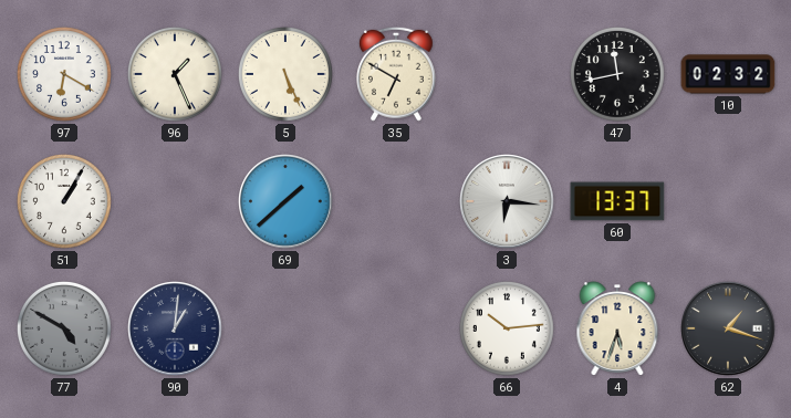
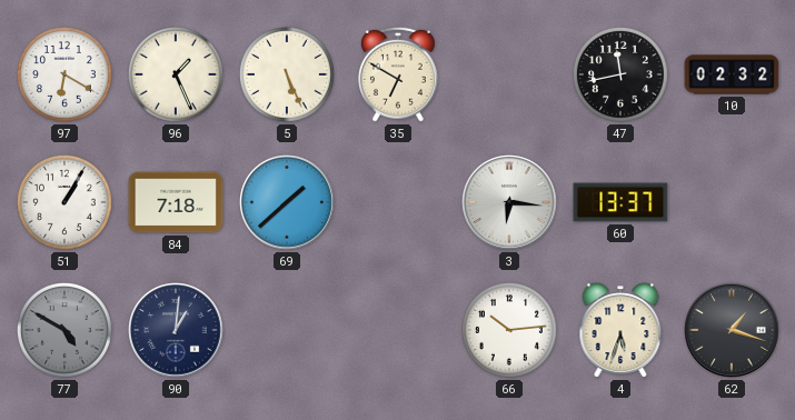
84: none -> 7:18 (176, 202)
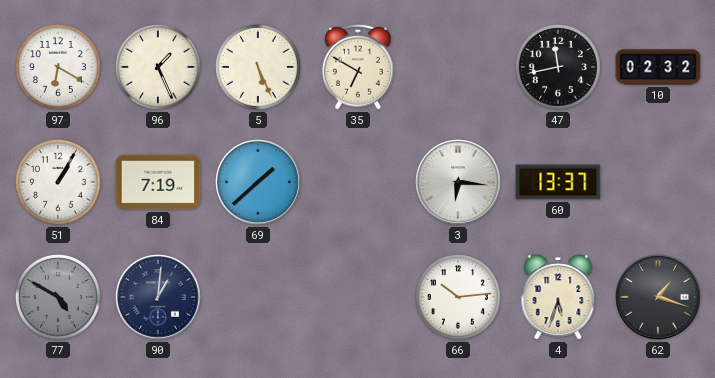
84: 7:18 -> 7:19 (158, 182)
